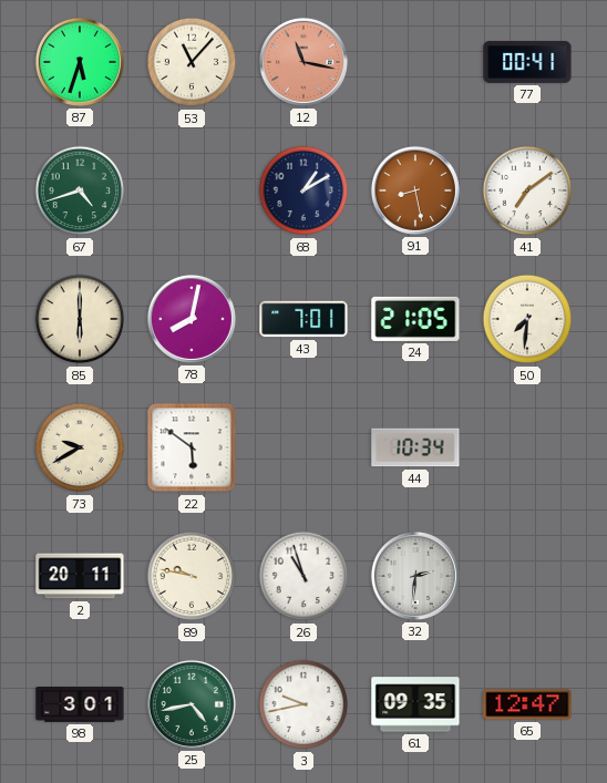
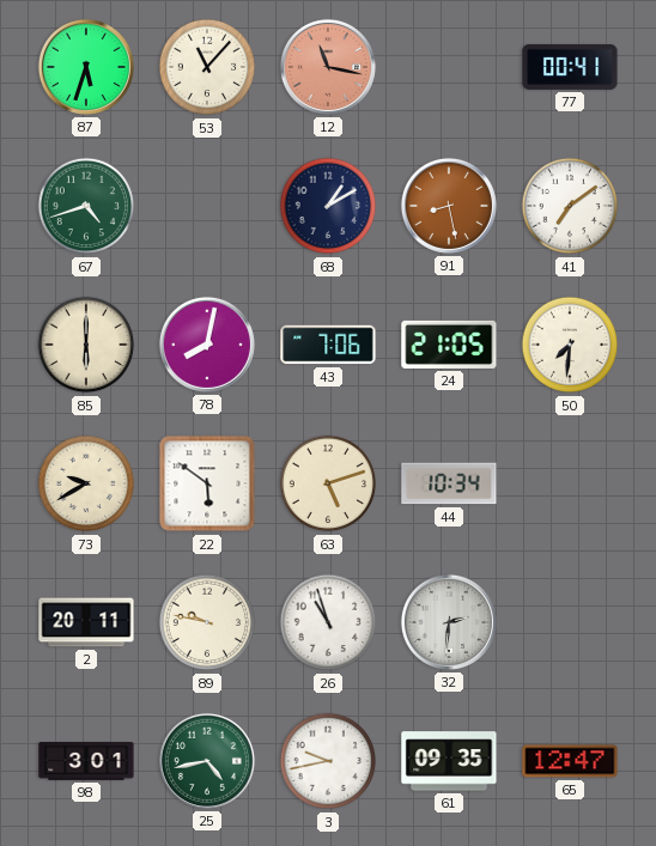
43: 7:01 -> 7:06 (328, 345)
63: none -> 5:12 (328, 483)
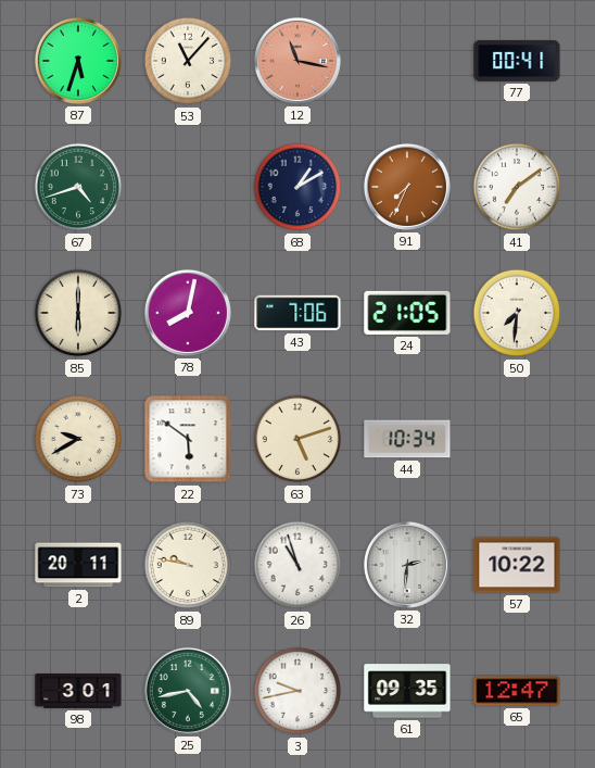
91: 8:28 -> 7:34 (407, 187)
57: none -> 10:22 (517, 565)
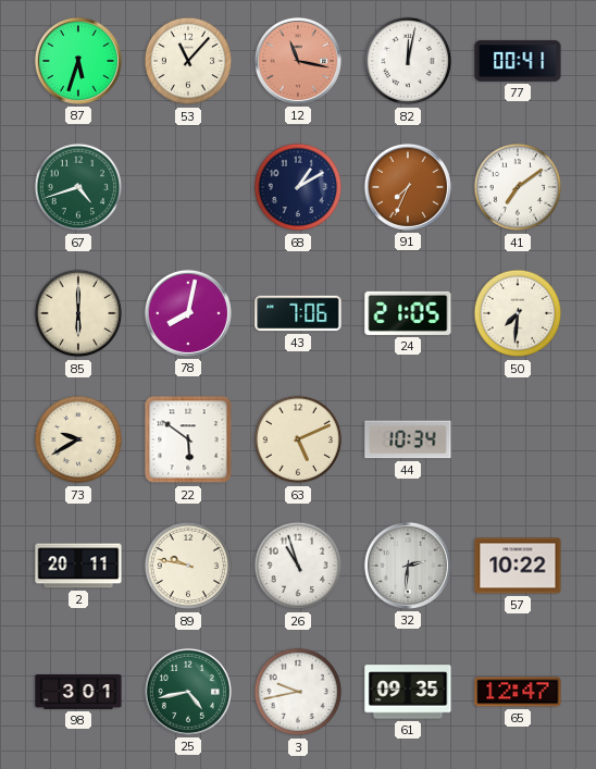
82: none -> 12:02 (408, 61)
63: 5:12 -> 5:11 (298, 439)
